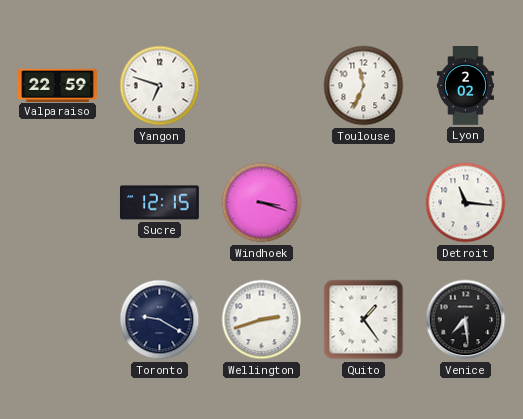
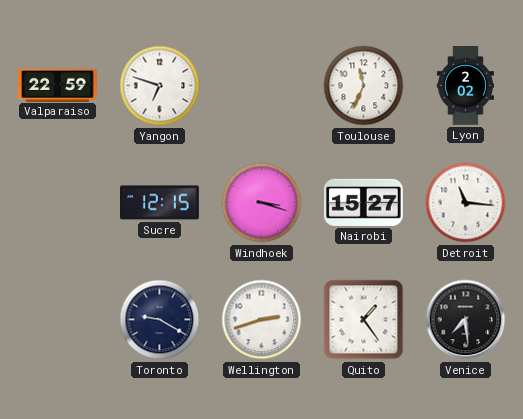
Nairobi: none -> 15:27 (363, 202)
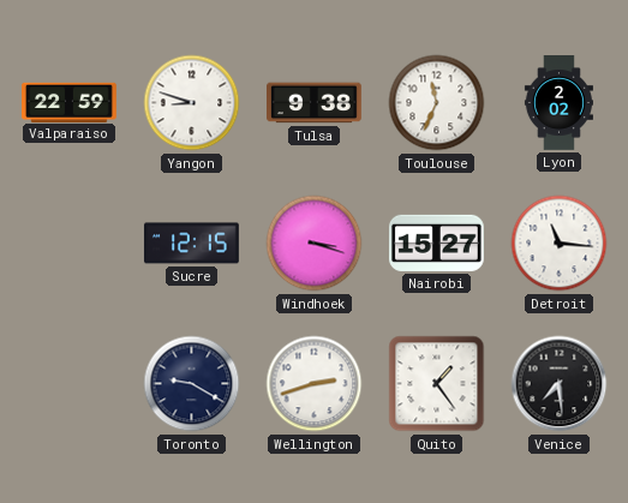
Yangon: 6:48 -> 8:48 (192, 103)
Tulsa: none -> 9:38 (315, 103)
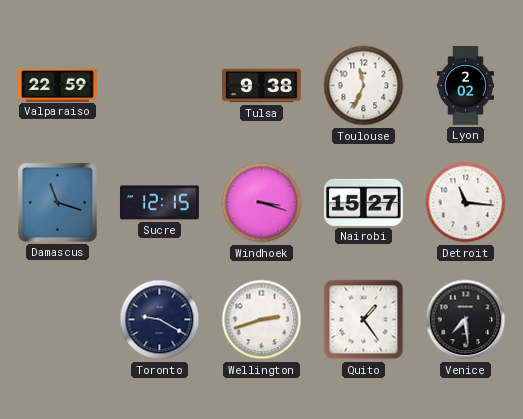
Yangon: 8:48 -> none (192, 103)
Damascus: none -> 11:18 (57, 202)
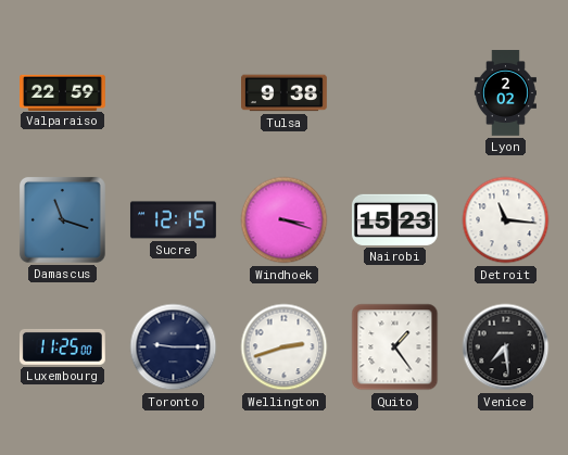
Toulouse: 11:34 -> none (364, 86)
Nairobi: 15:27 -> 15:23 (394, 219)
Luxembourg: none -> 11:25 (62, 346)
Toronto: 9:20 -> 9:15 (174, 347)
